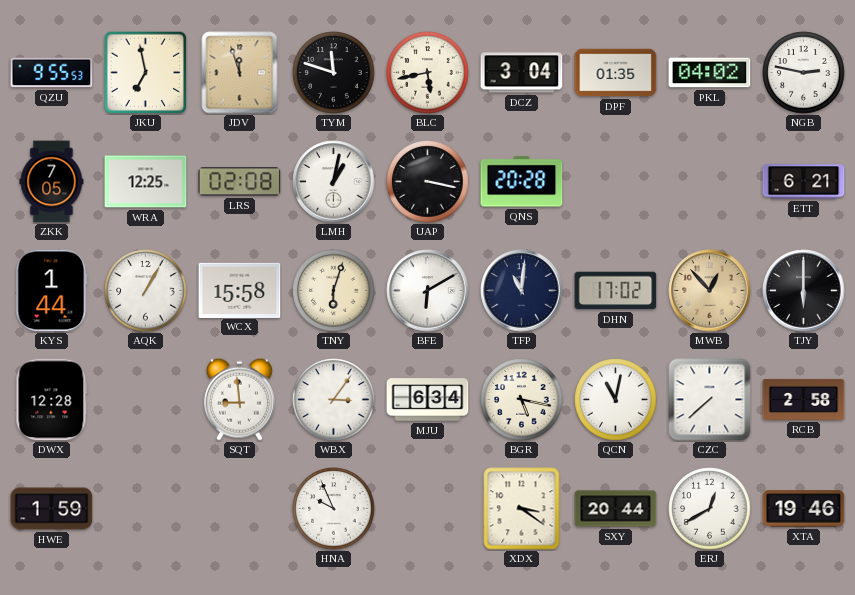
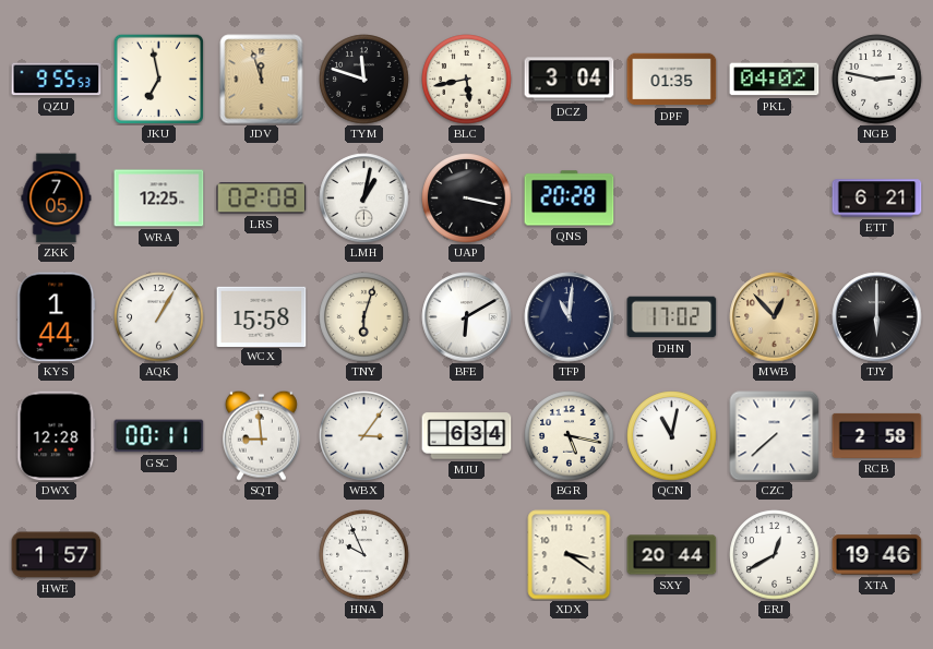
GSC: none -> 00:11 (159, 436)
HWE: 1:59 -> 1:57 (57, 555)
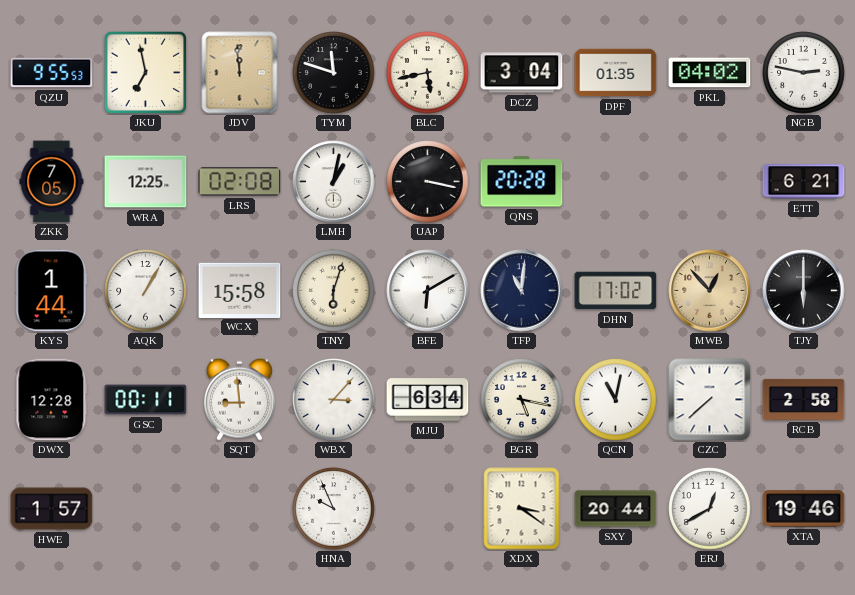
JDV: 11:57 -> 11:59 (240, 73)
WBX: 3:06 -> 3:07 (334, 400)
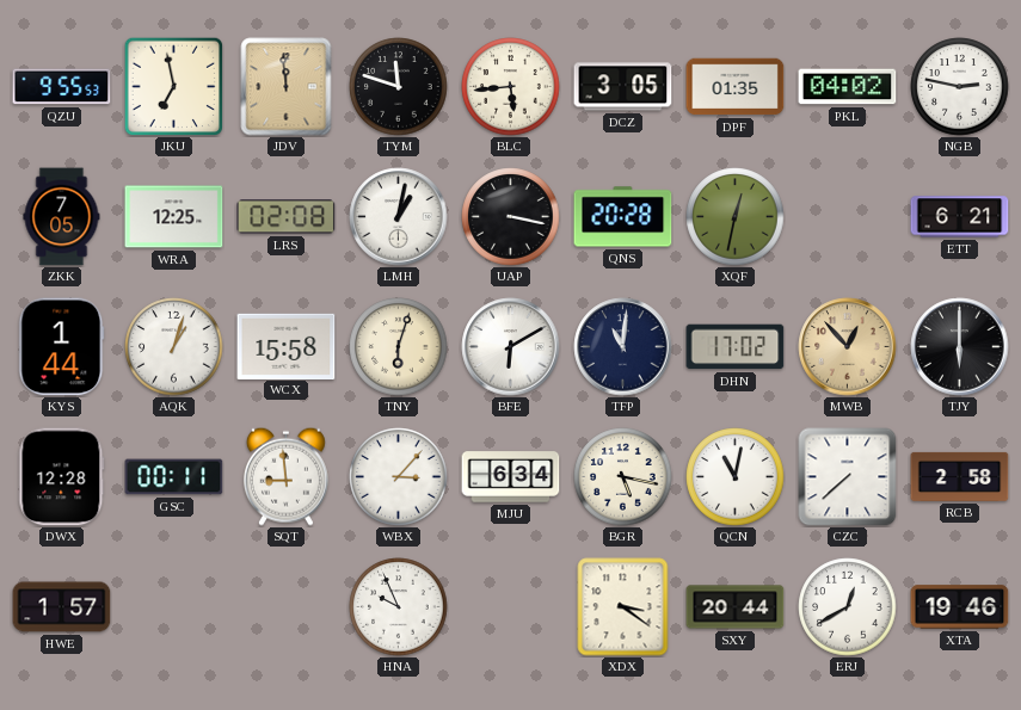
BLC: 5:43 -> 5:44 (511, 87)
DCZ: 3:04 -> 3:05 (623, 87)
XQF: none -> 12:32 (736, 217)
AQK: 1:05 -> 1:03 (174, 347)
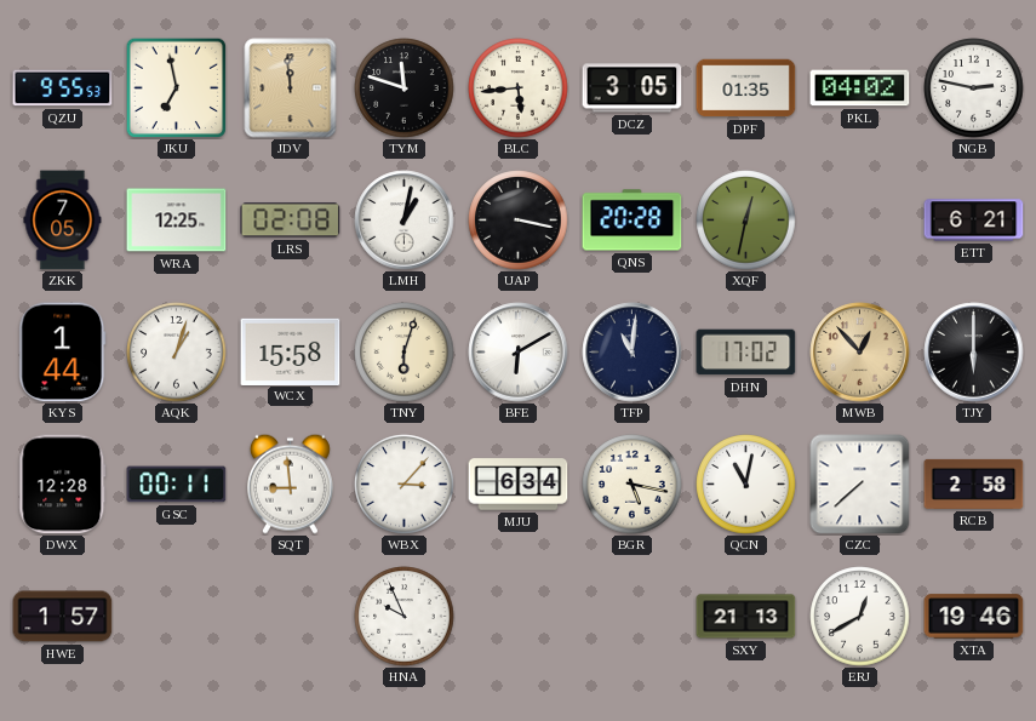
XDX: 3:21 -> none (623, 607)
SXY: 20:44 -> 21:13 (746, 617)
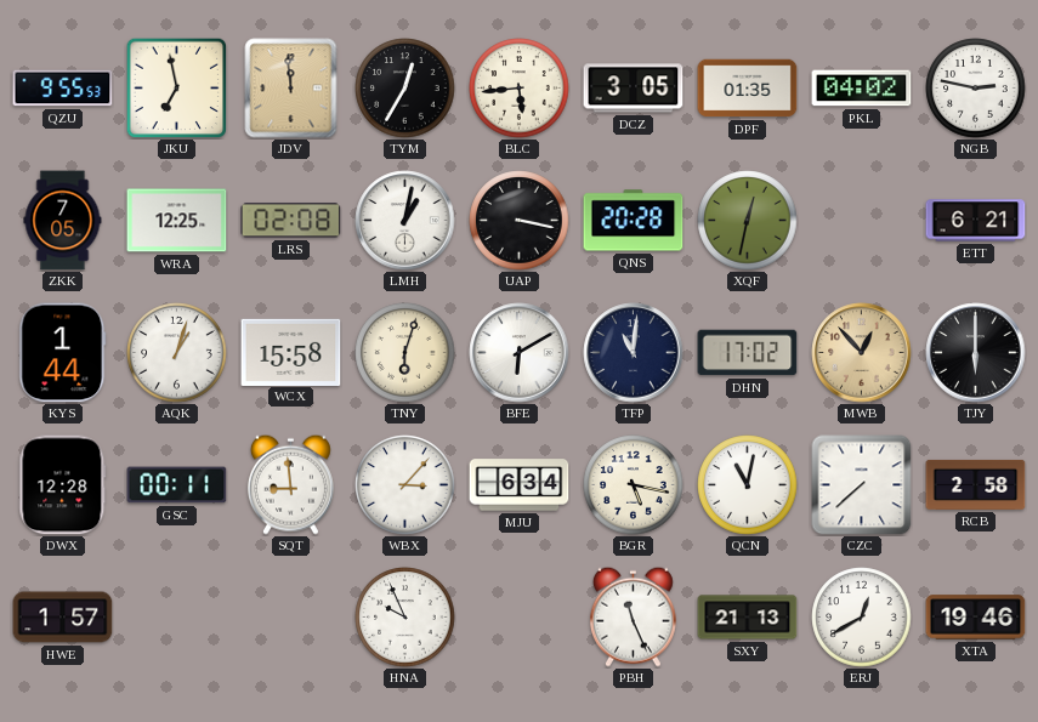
TYM: 11:48 -> 12:35 (405, 89)
PBH: none -> 11:26 (633, 616)
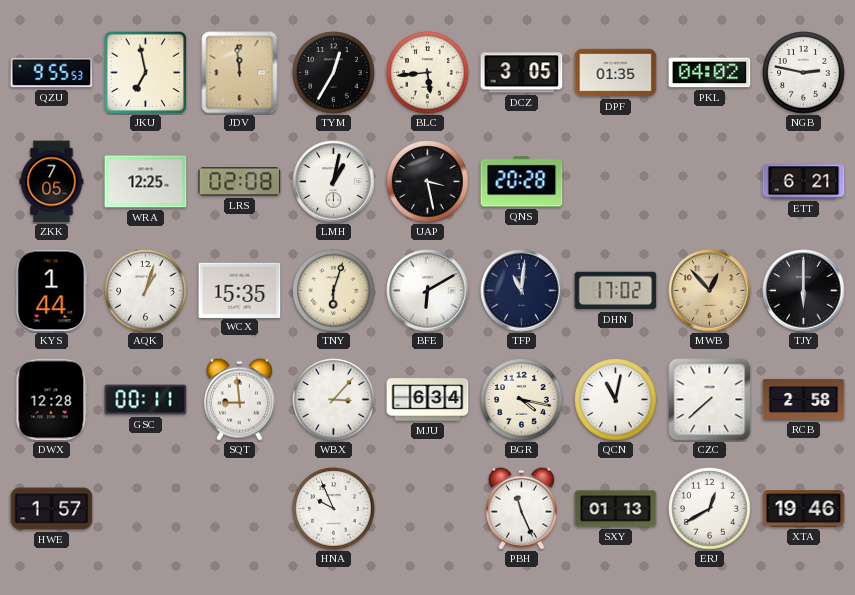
UAP: 3:17 -> 3:28 (428, 182)
XQF: 12:32 -> none (748, 221)
WCX: 15:58 -> 15:35 (240, 290)
BGR: 5:17 -> 4:17 (522, 400)
SXY: 21:13 -> 01:13 (616, 509)
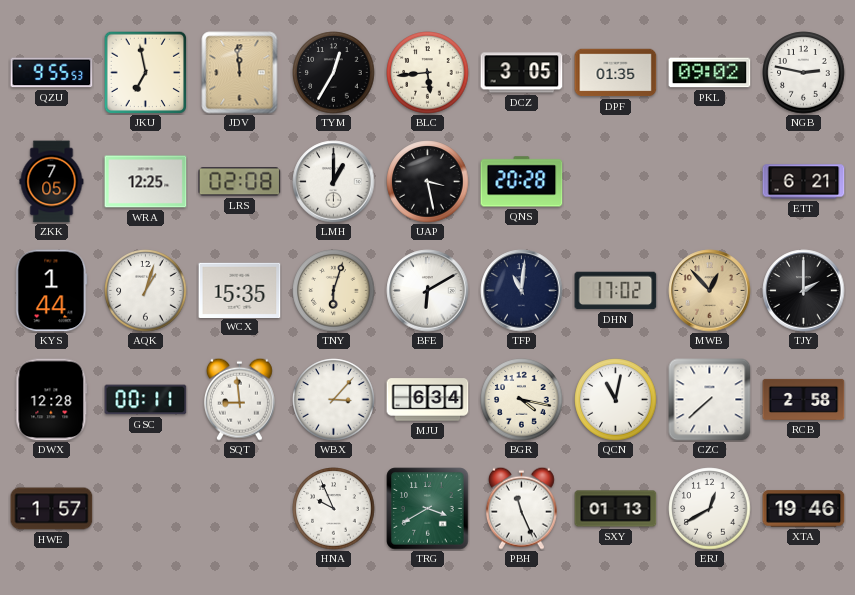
PKL: 04:02 -> 09:02 (710, 73)
LMH: 1:02 -> 1:00 (334, 182)
TJY: 6:00 -> 2:00 (804, 291)
TRG: none -> 3:40 (428, 509)
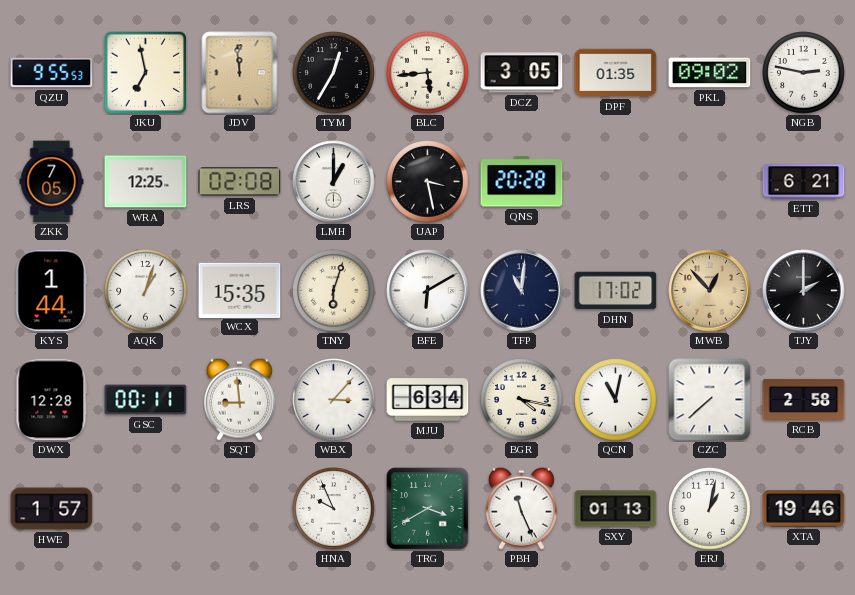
ERJ: 12:40 -> 1:02 (710, 509)
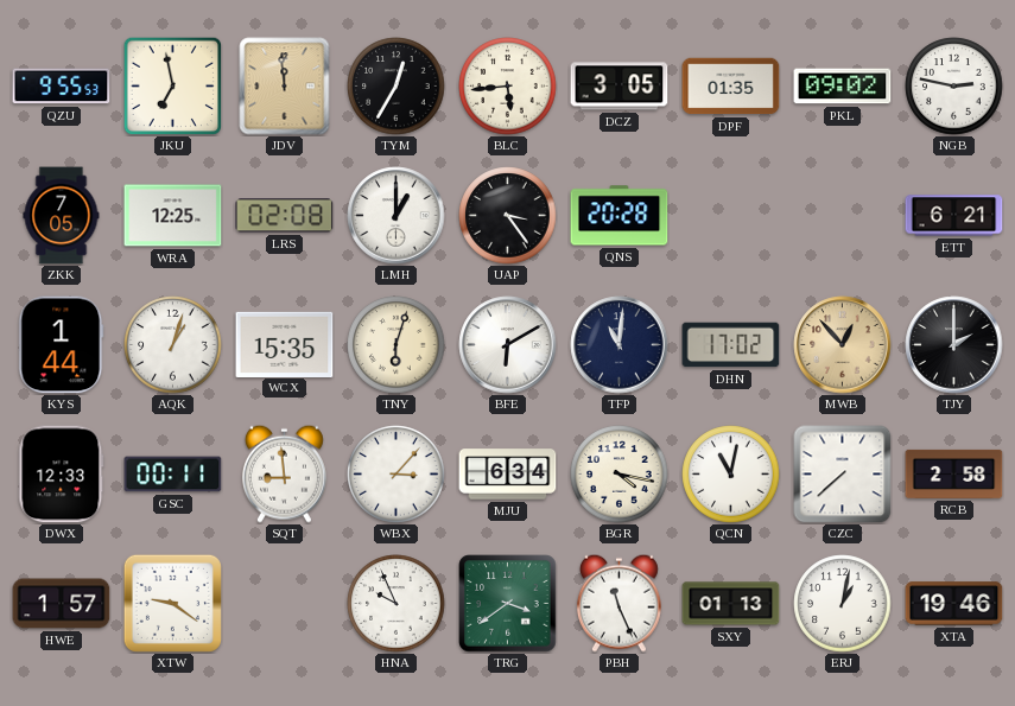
UAP: 3:28 -> 3:24 (508, 216)
DWX: 12:28 -> 12:33 (62, 475)
XTW: none -> 9:21 (172, 603)
TRG: 3:40 -> 3:39 (508, 604)
